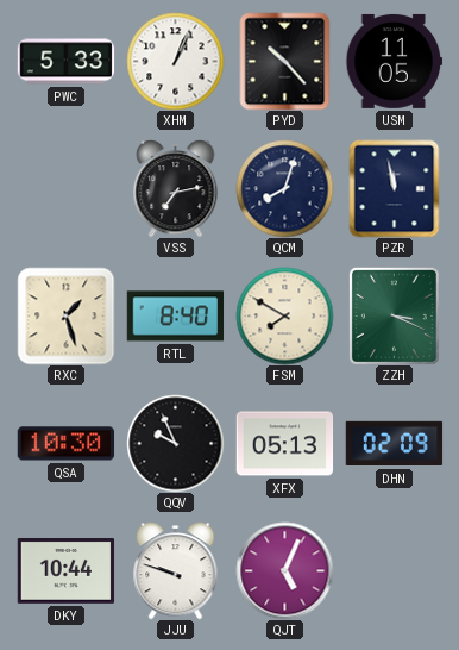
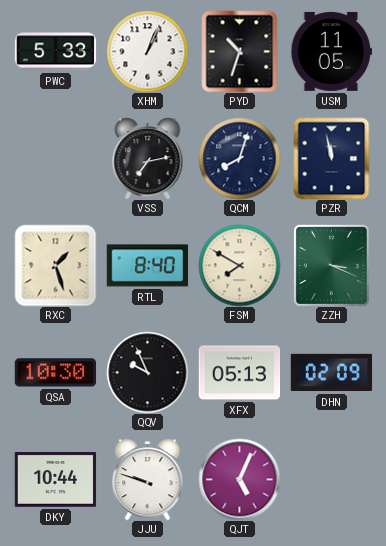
PYD: 10:23 -> 10:33 (240, 51)
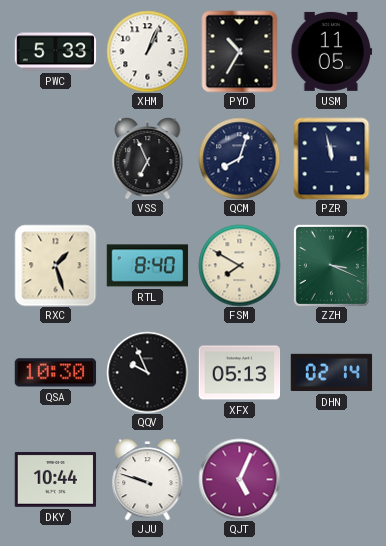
PYD: 10:33 -> 10:35 (240, 51)
VSS: 7:13 -> 6:56 (148, 159)
DHN: 02:09 -> 02:14 (331, 373)
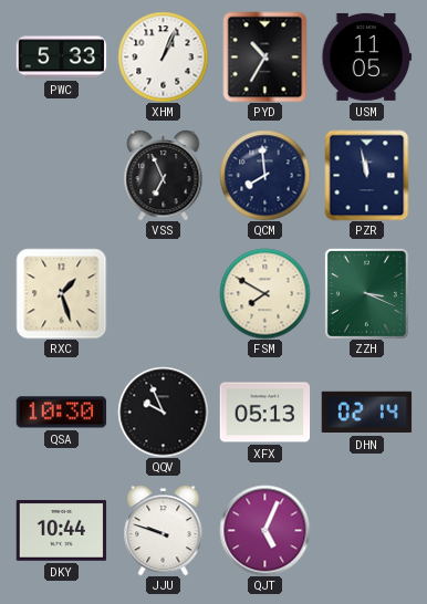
QCM: 8:03 -> 7:59 (264, 175)
RTL: 8:40 -> none (147, 266)
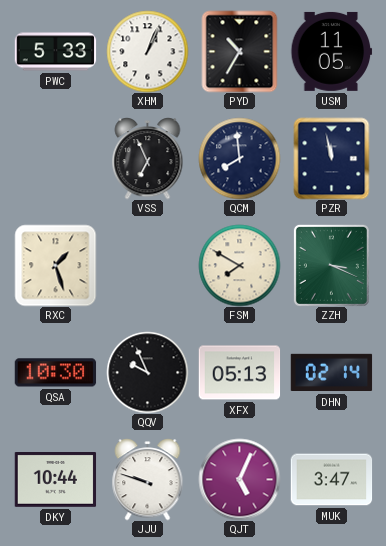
MUK: none -> 3:47 (331, 480)
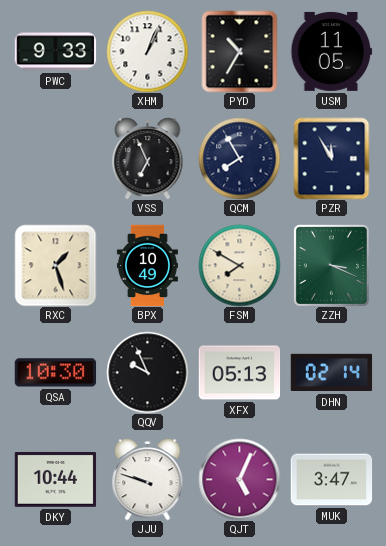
PWC: 5:33 -> 9:33 (55, 52)
QCM: 7:59 -> 7:55 (239, 158)
PZR: 11:58 -> 11:55 (332, 158)
BPX: none -> 10:49 (147, 265)
